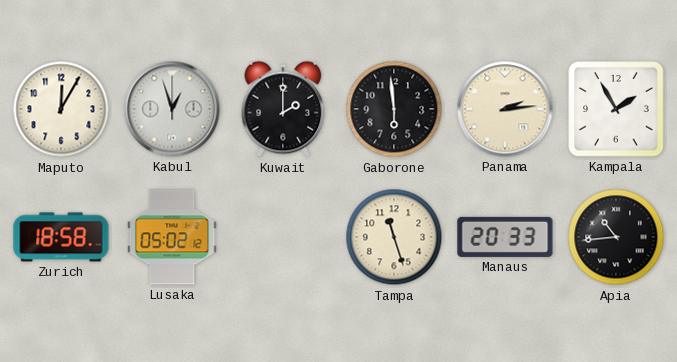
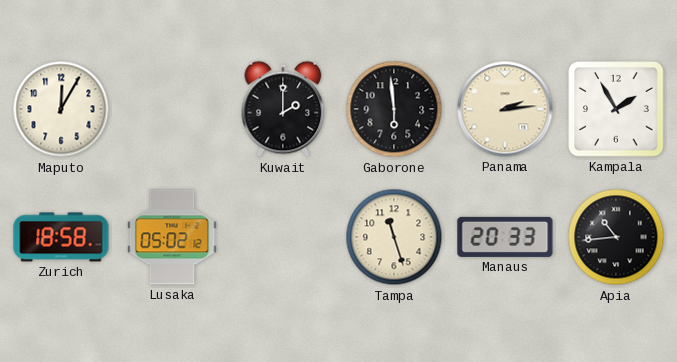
Kabul: 12:57 -> none (172, 109)
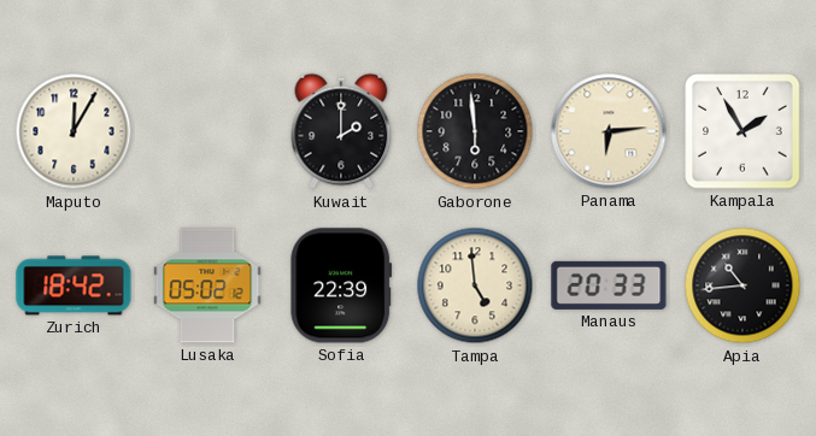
Panama: 2:14 -> 6:14 (609, 131)
Zurich: 18:58 -> 18:42 (74, 285)
Sofia: none -> 22:39 (341, 285)
Tampa: 11:27 -> 4:59 (475, 285)
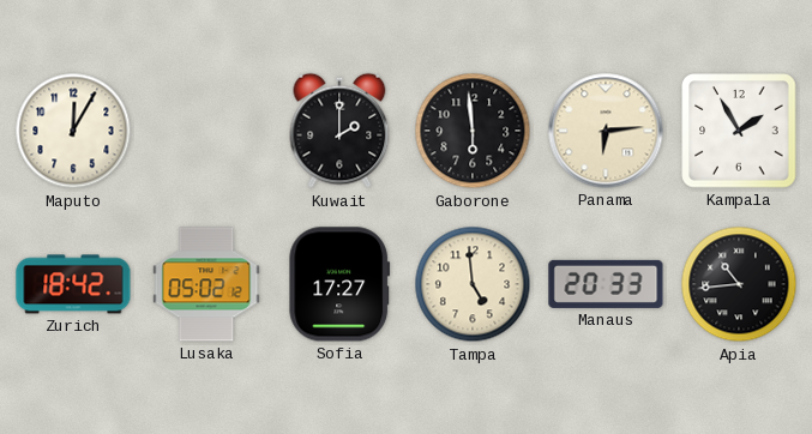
Sofia: 22:39 -> 17:27 (339, 284)
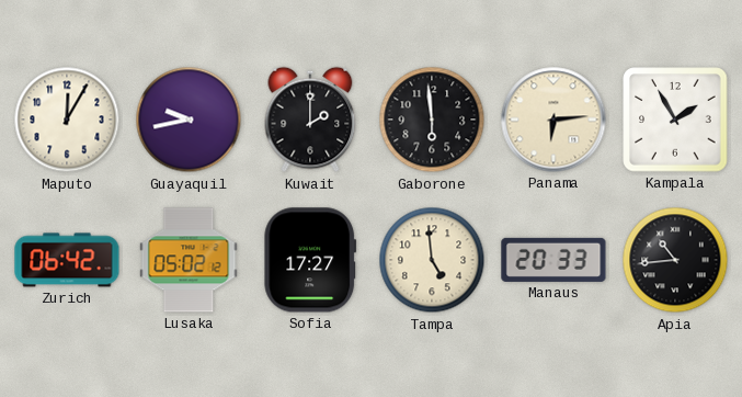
Guayaquil: none -> 9:43 (189, 120)
Zurich: 18:42 -> 06:42 (67, 260)
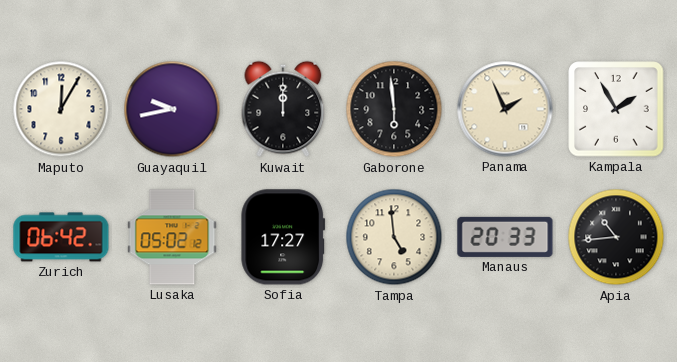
Kuwait: 2:00 -> 12:00 (283, 109)
Panama: 6:14 -> 1:56 (505, 109)
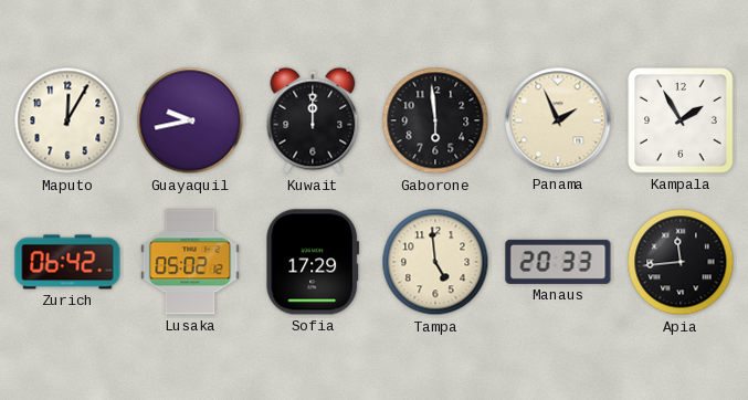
Sofia: 17:27 -> 17:29 (313, 262)
Apia: 10:44 -> 11:44 (681, 262)
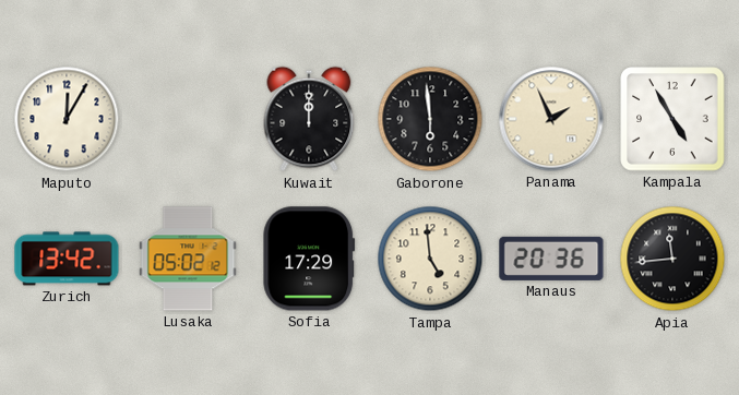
Guayaquil: 9:43 -> none (190, 120)
Kampala: 1:55 -> 4:55 (672, 119)
Zurich: 06:42 -> 13:42 (67, 259)
Manaus: 20:33 -> 20:36 (551, 259)
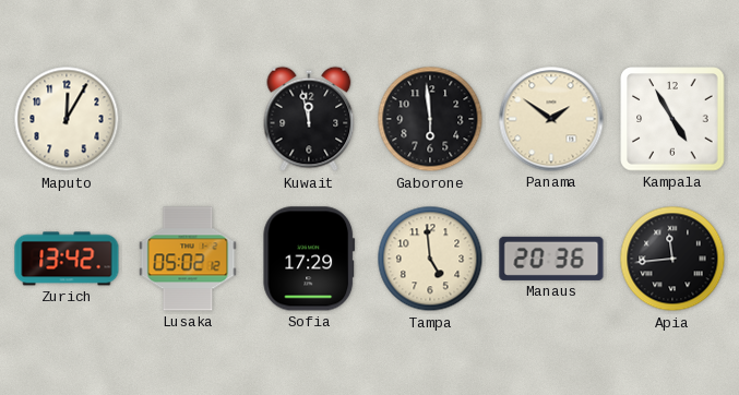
Kuwait: 12:00 -> 11:58 (309, 119)
Panama: 1:56 -> 1:51 (551, 119)
